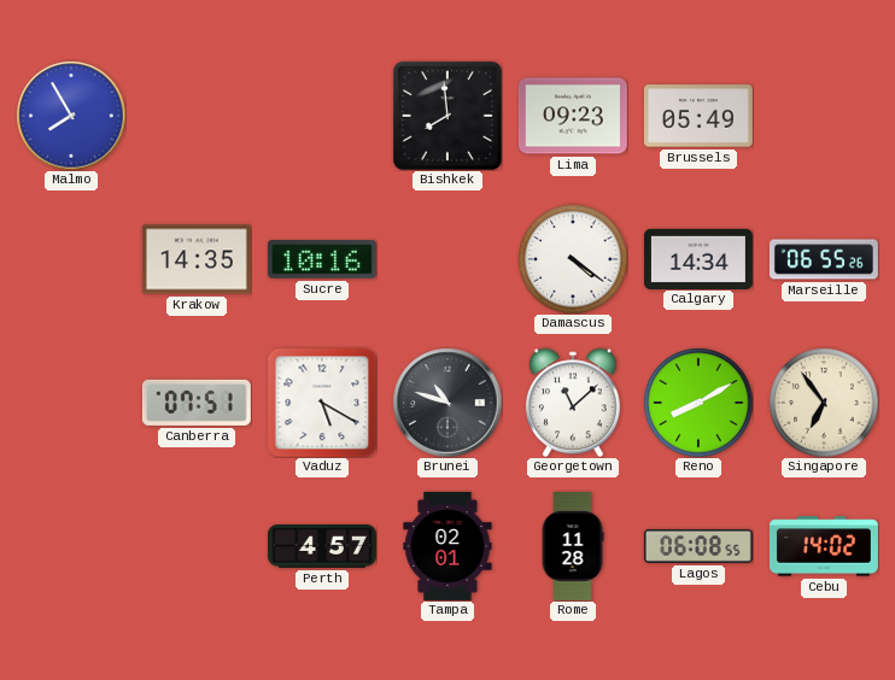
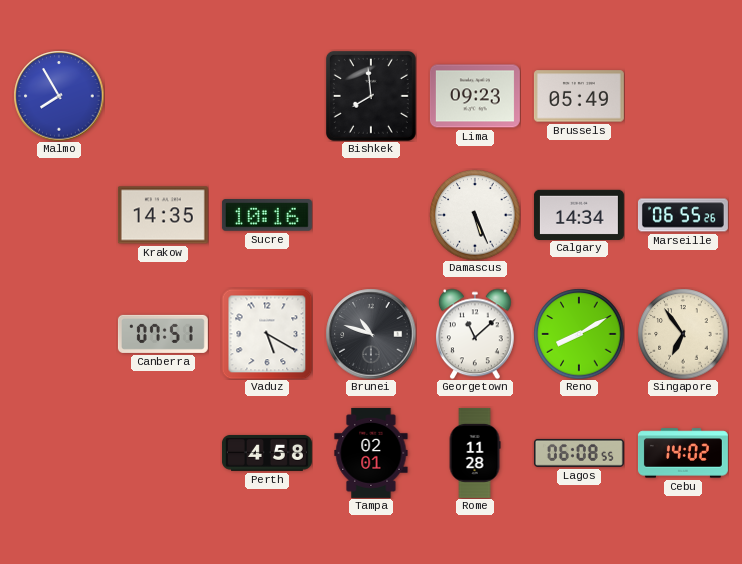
Damascus: 4:21 -> 5:26 (475, 215)
Perth: 4:57 -> 4:58 (267, 453)
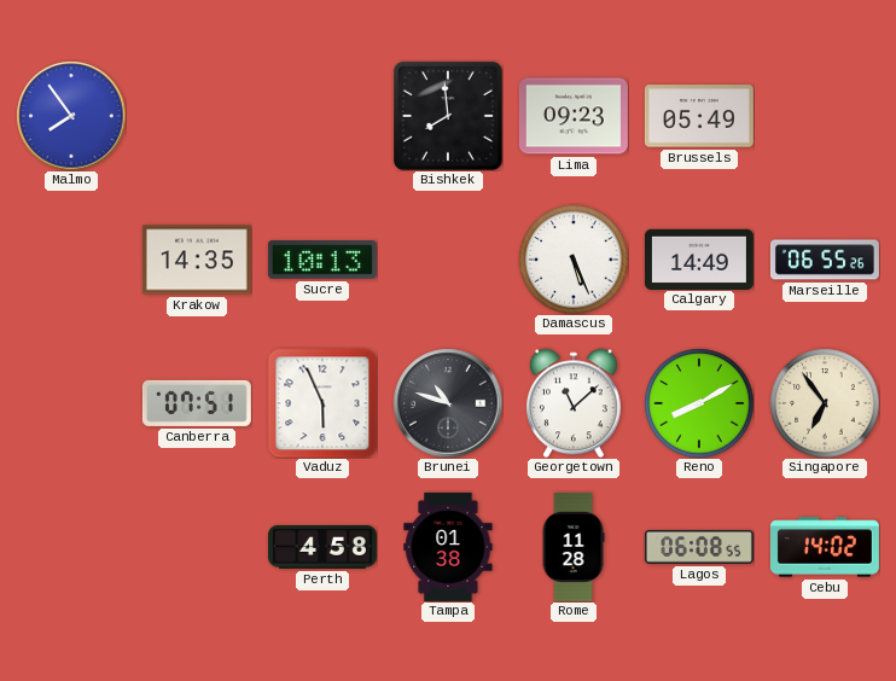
Malmo: 7:55 -> 7:54 (71, 116)
Sucre: 10:16 -> 10:13 (322, 260)
Calgary: 14:34 -> 14:49 (699, 258)
Vaduz: 5:20 -> 5:56 (322, 403)
Tampa: 02:01 -> 01:38 (448, 547)
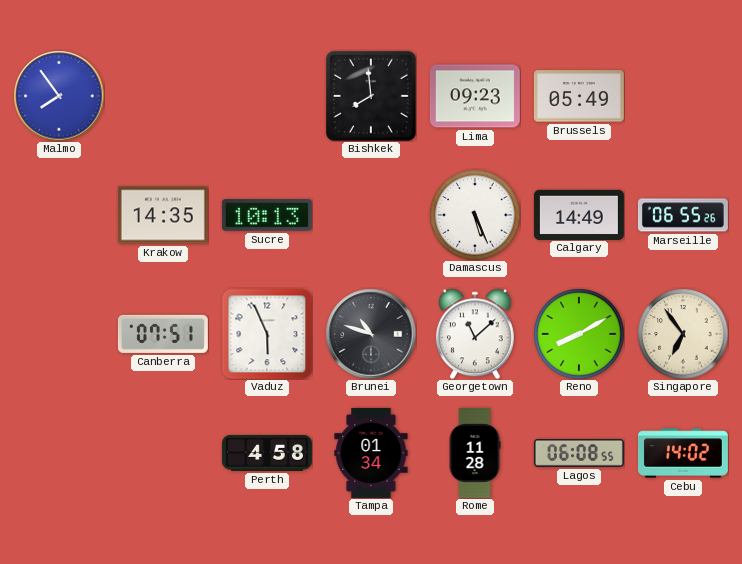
Tampa: 01:38 -> 01:34 (371, 453)
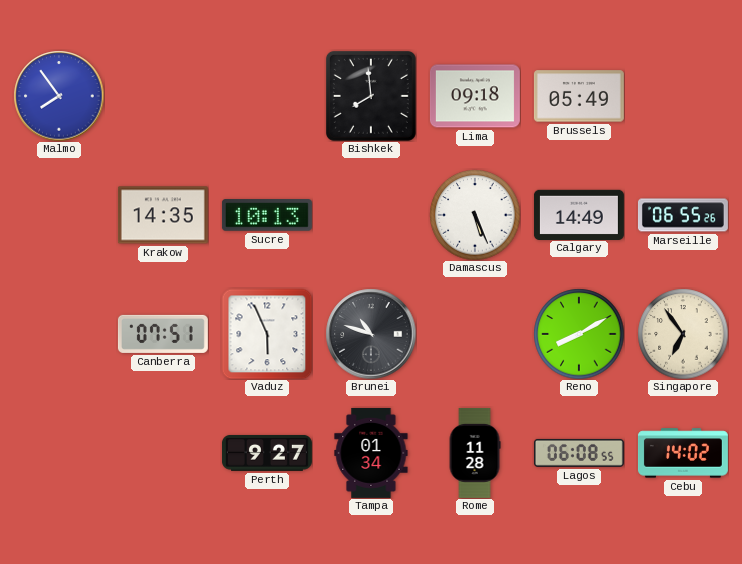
Lima: 09:23 -> 09:18 (475, 96)
Georgetown: 11:08 -> none (475, 334)
Perth: 4:58 -> 9:27 (267, 453)
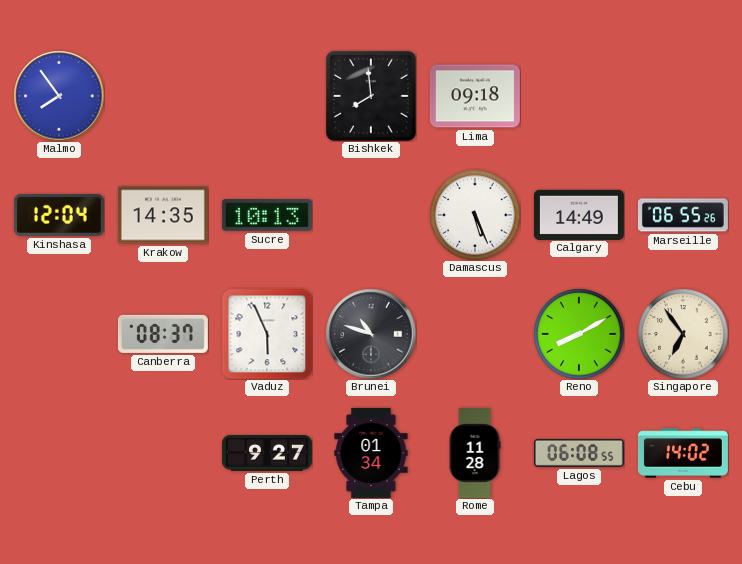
Brussels: 05:49 -> none (579, 96)
Kinshasa: none -> 12:04 (59, 215)
Canberra: 07:51 -> 08:37 (163, 334)
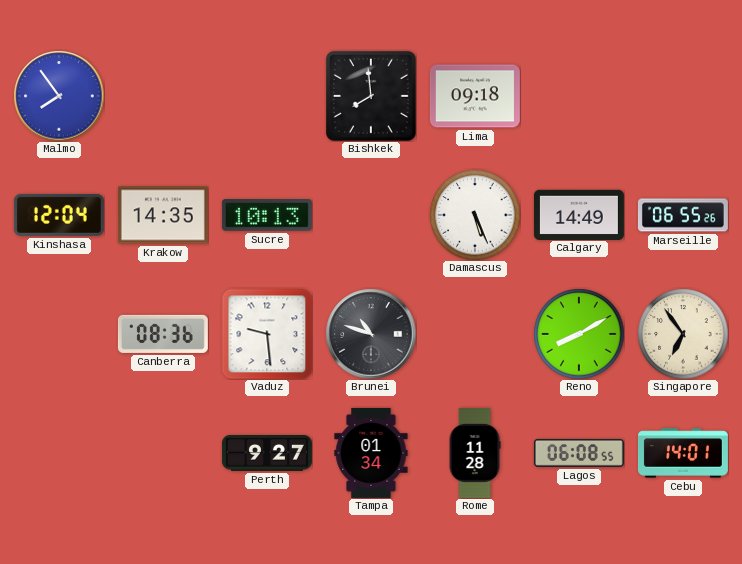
Canberra: 08:37 -> 08:36 (163, 334)
Vaduz: 5:56 -> 9:29 (267, 334)
Cebu: 14:02 -> 14:01 (683, 453)
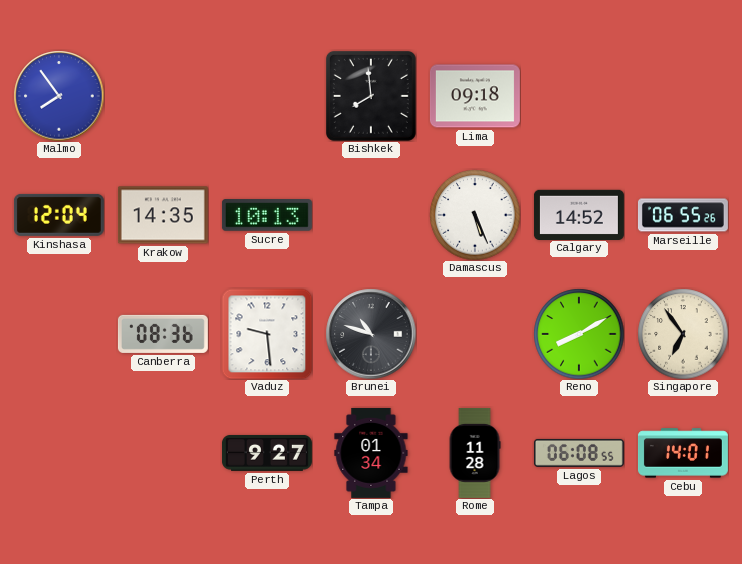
Calgary: 14:49 -> 14:52 (579, 214)
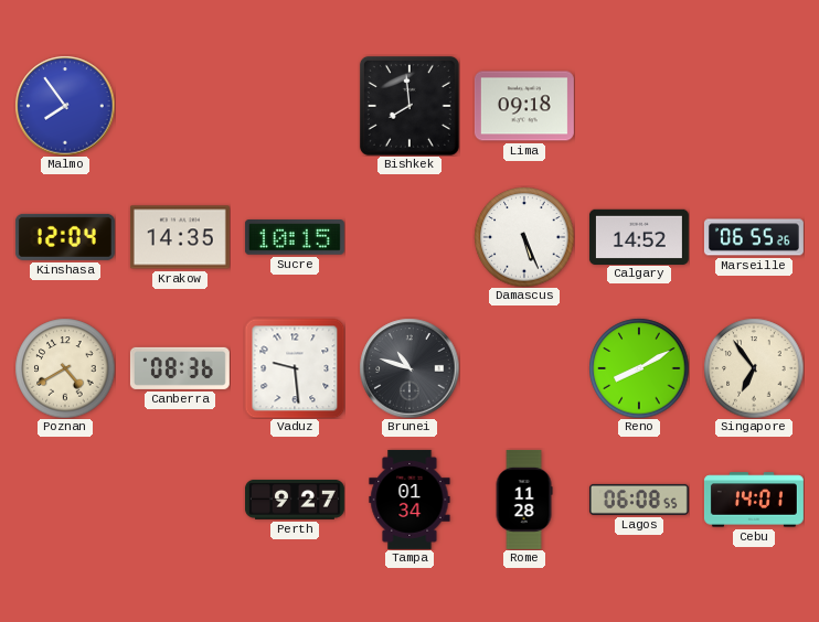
Sucre: 10:13 -> 10:15 (295, 237)
Poznan: none -> 4:40 (65, 368)
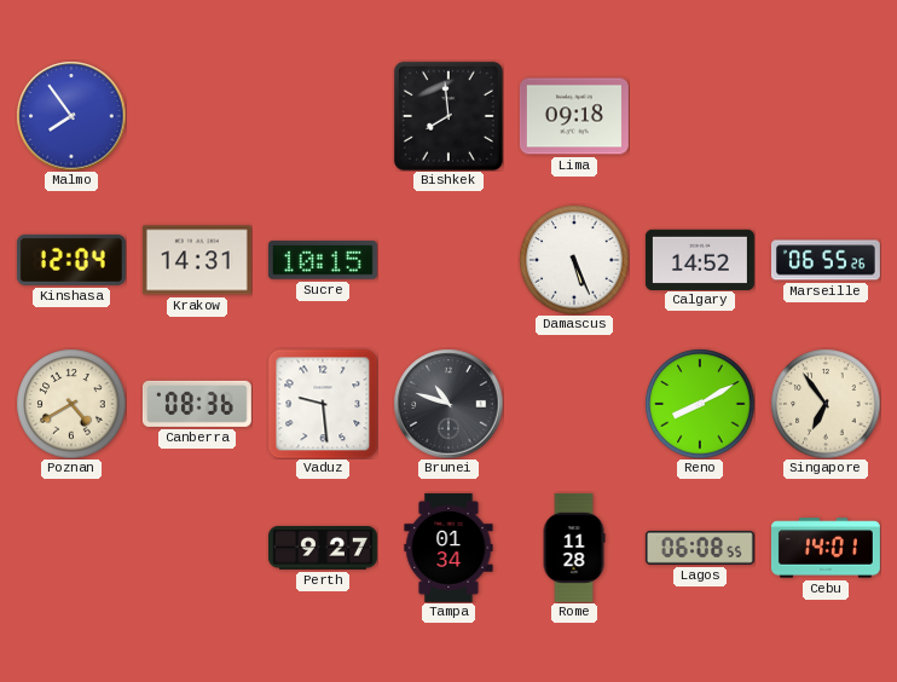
Krakow: 14:35 -> 14:31 (197, 260)
